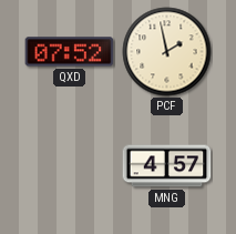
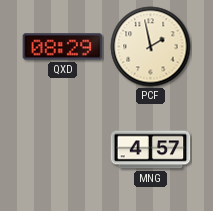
QXD: 07:52 -> 08:29 (63, 47)
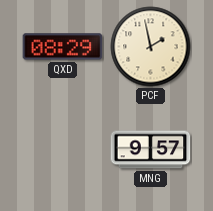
MNG: 4:57 -> 9:57 (151, 150)
